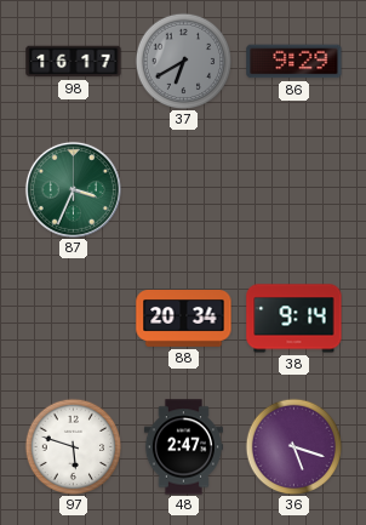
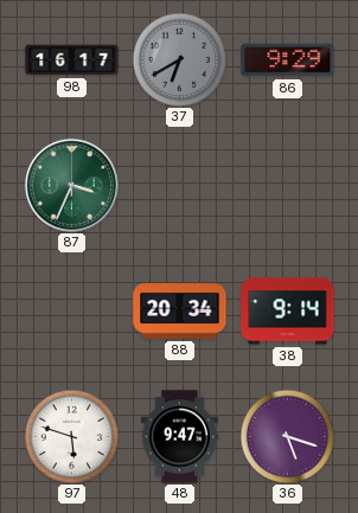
48: 2:47 -> 9:47 (179, 437)
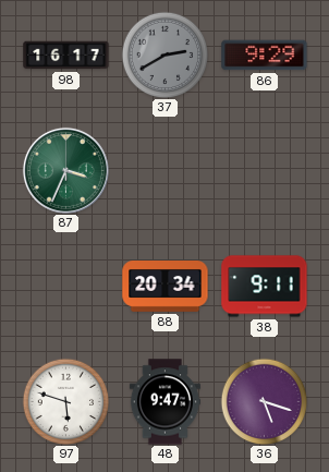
37: 6:40 -> 2:40 (164, 55)
38: 9:14 -> 9:11 (265, 287)
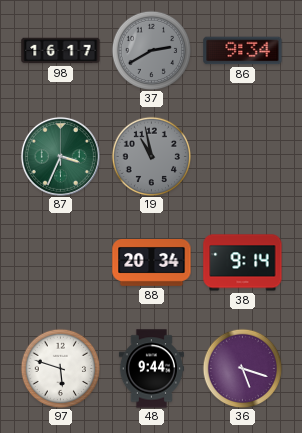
86: 9:29 -> 9:34 (243, 51)
19: none -> 10:58 (151, 156)
38: 9:11 -> 9:14 (243, 263)
48: 9:47 -> 9:44 (151, 369)
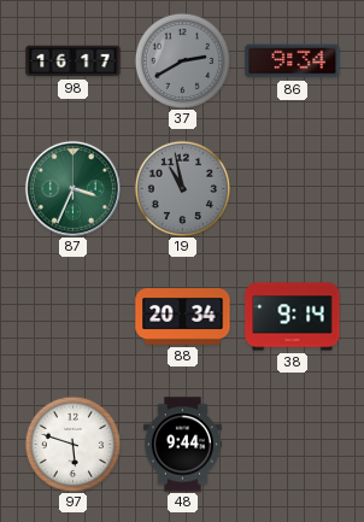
36: 5:18 -> none (242, 368)
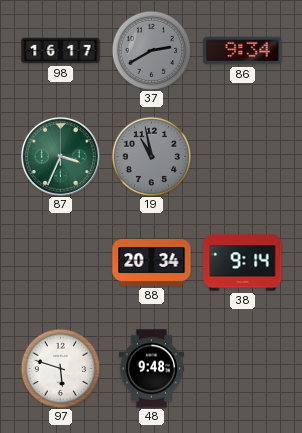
48: 9:44 -> 9:48 (151, 369)
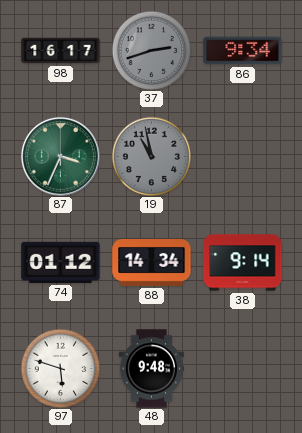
37: 2:40 -> 2:42 (151, 50)
74: none -> 01:12 (61, 262)
88: 20:34 -> 14:34 (152, 263)
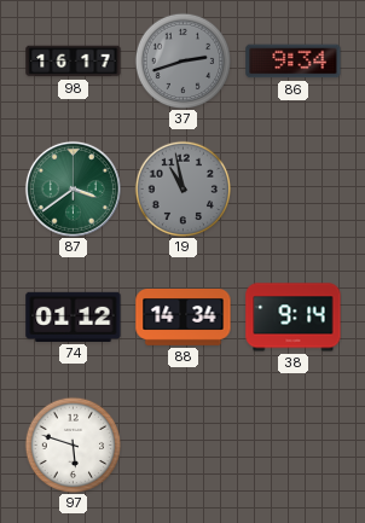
87: 3:34 -> 3:39 (73, 188)
48: 9:48 -> none (151, 369)
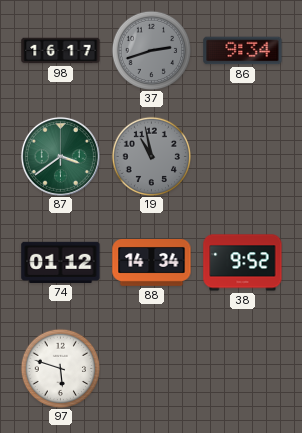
38: 9:14 -> 9:52 (243, 263)
